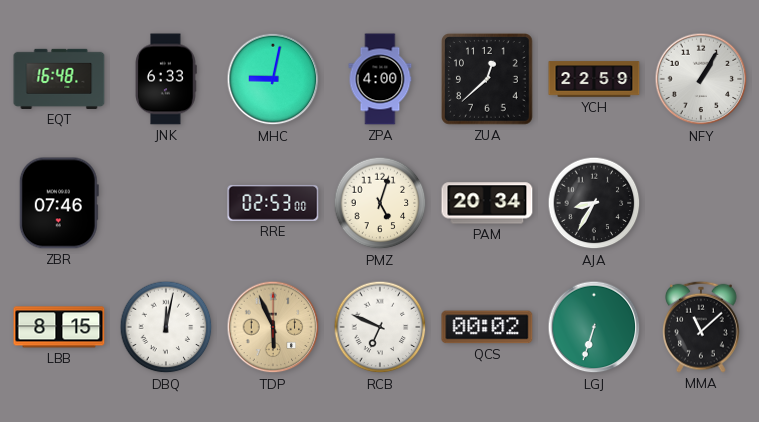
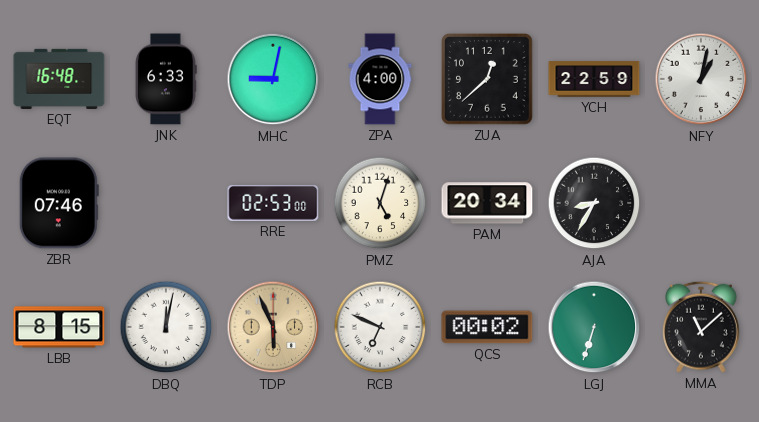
NFY: 1:05 -> 1:02 (701, 79)
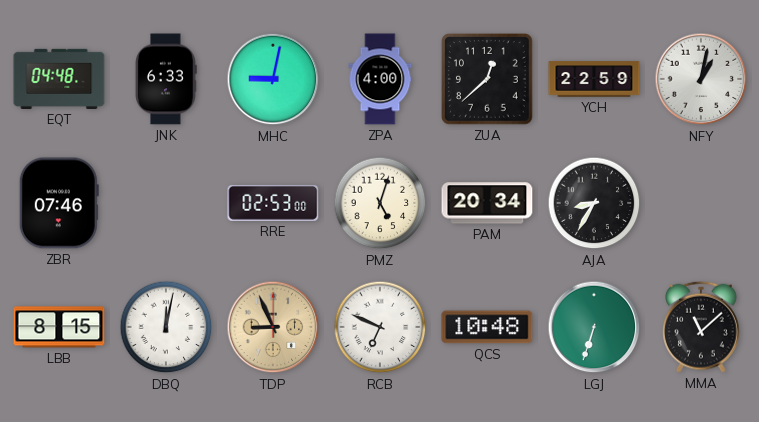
EQT: 16:48 -> 04:48 (59, 79)
TDP: 5:56 -> 8:56 (273, 327)
QCS: 00:02 -> 10:48 (487, 327)
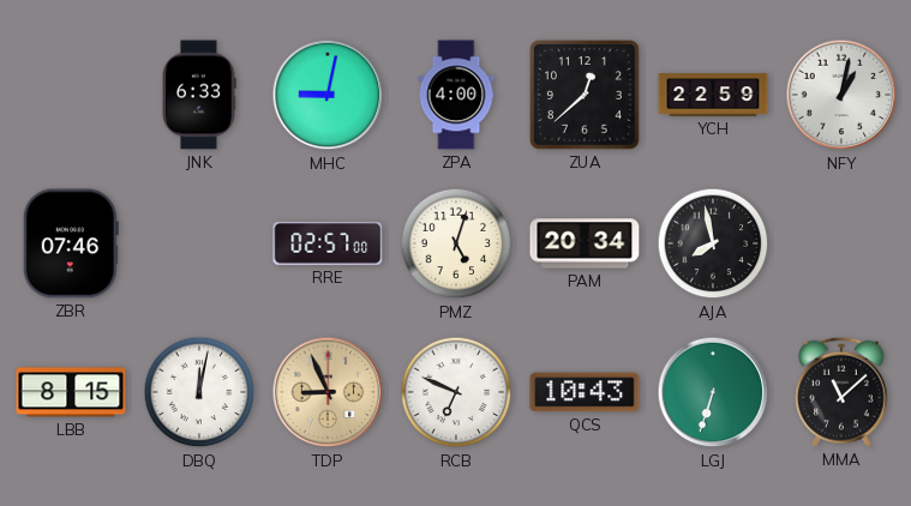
EQT: 04:48 -> none (59, 79)
RRE: 02:53 -> 02:57 (328, 243)
AJA: 8:35 -> 7:58 (713, 243)
QCS: 10:48 -> 10:43 (585, 392)
